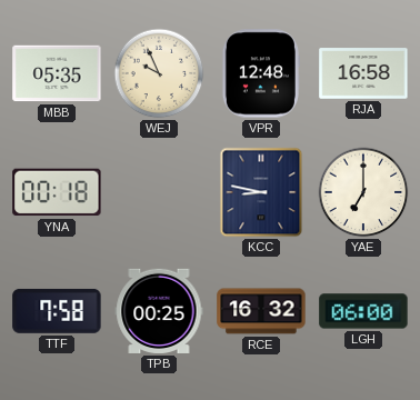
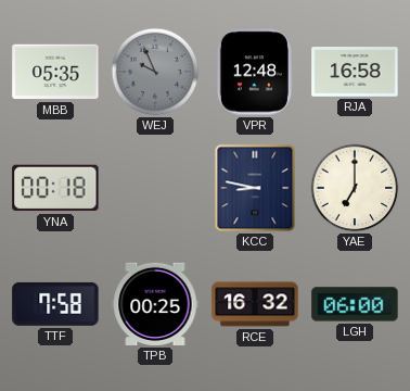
WEJ dial: cream -> grey (155, 72)
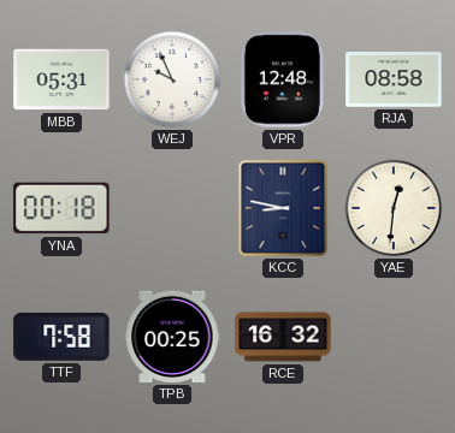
MBB: 05:35 -> 05:31 (61, 79)
WEJ dial: grey -> white (172, 79)
RJA: 16:58 -> 08:58 (394, 79)
YAE: 7:00 -> 12:31 (394, 208)
LGH: 06:00 -> none (355, 304)
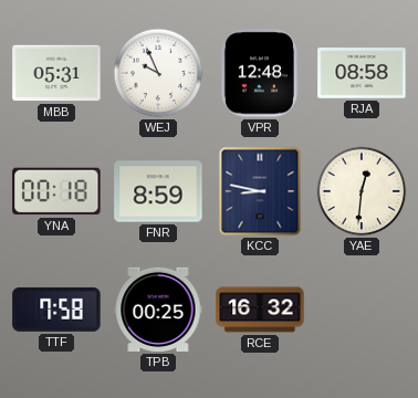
FNR: none -> 8:59 (158, 191)
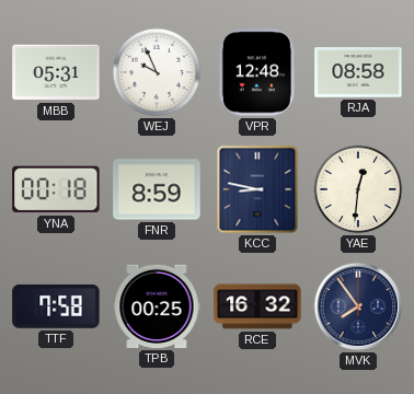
MVK: none -> 7:54 (358, 306)
